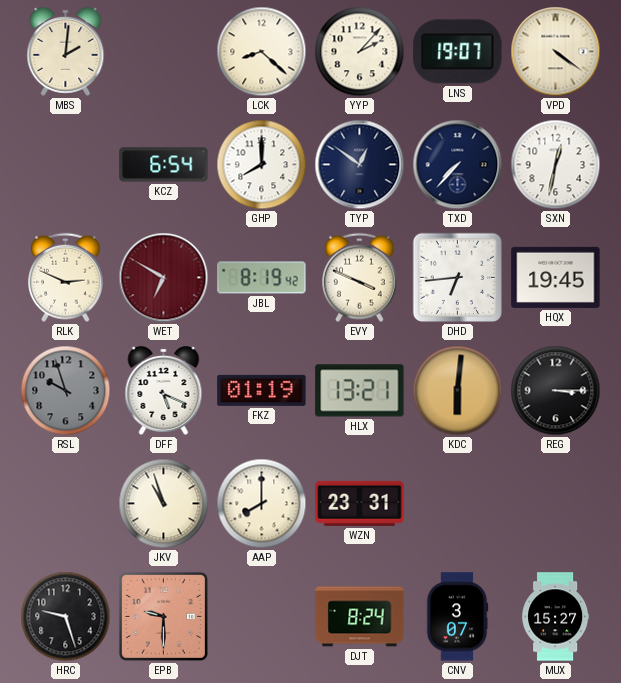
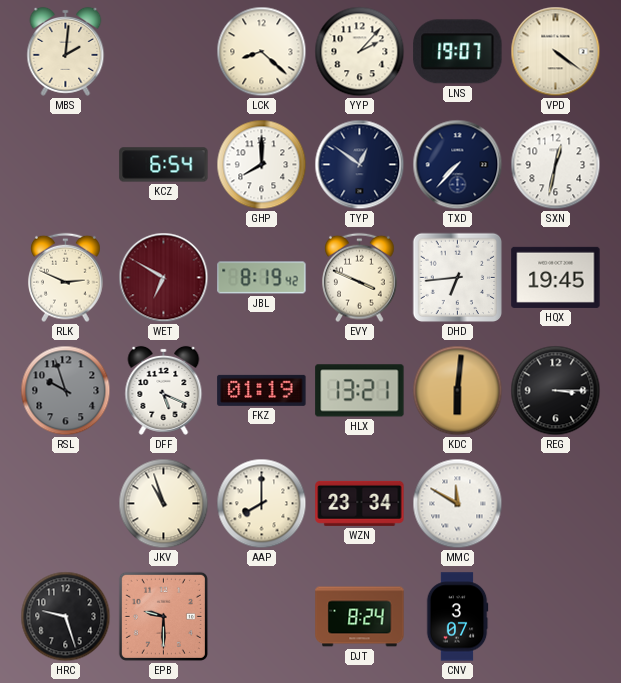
WZN: 23:31 -> 23:34 (360, 503)
MMC: none -> 11:50 (458, 504)
MUX: 15:27 -> none (556, 617)
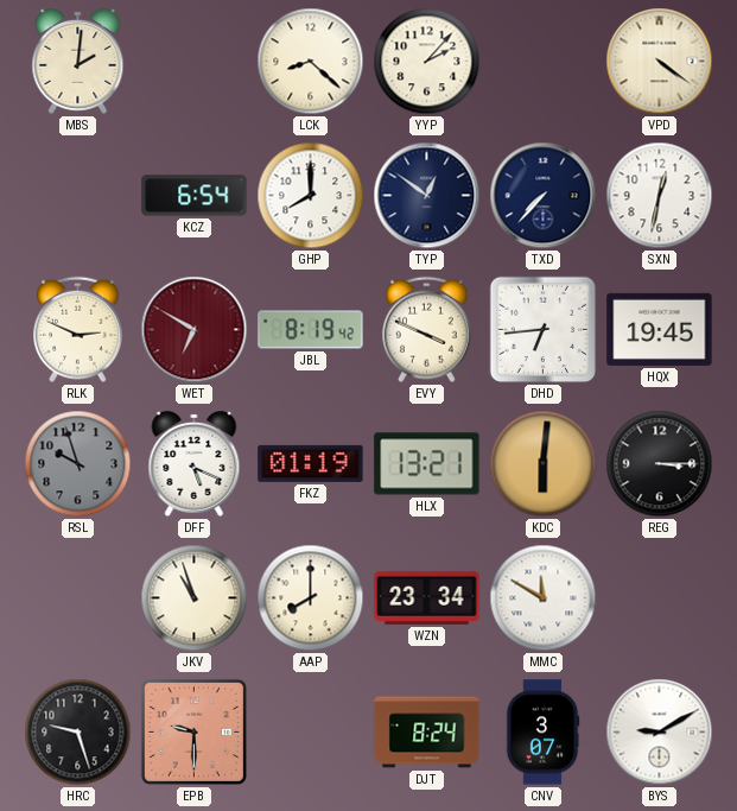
LNS: 19:07 -> none (458, 52)
BYS: none -> 9:10 (660, 733)
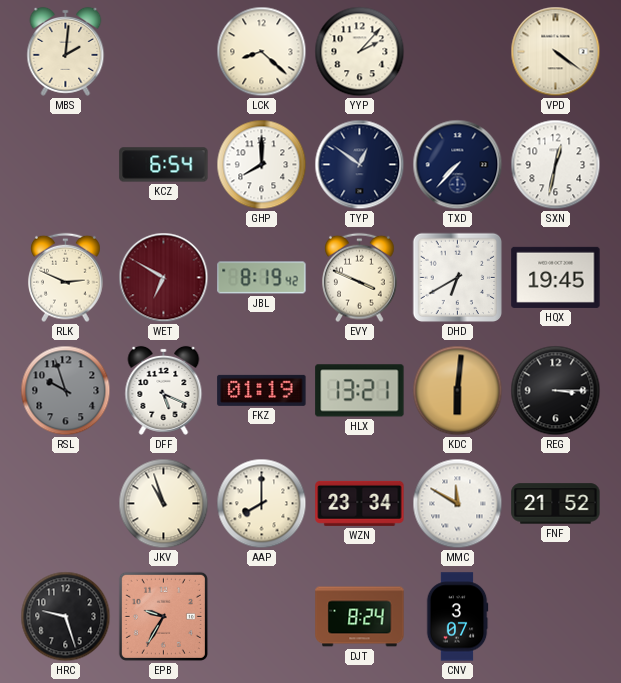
DHD: 6:44 -> 6:40 (458, 278)
FNF: none -> 21:52 (556, 504)
EPB: 9:30 -> 9:35 (163, 616)
BYS: 9:10 -> none (660, 733)
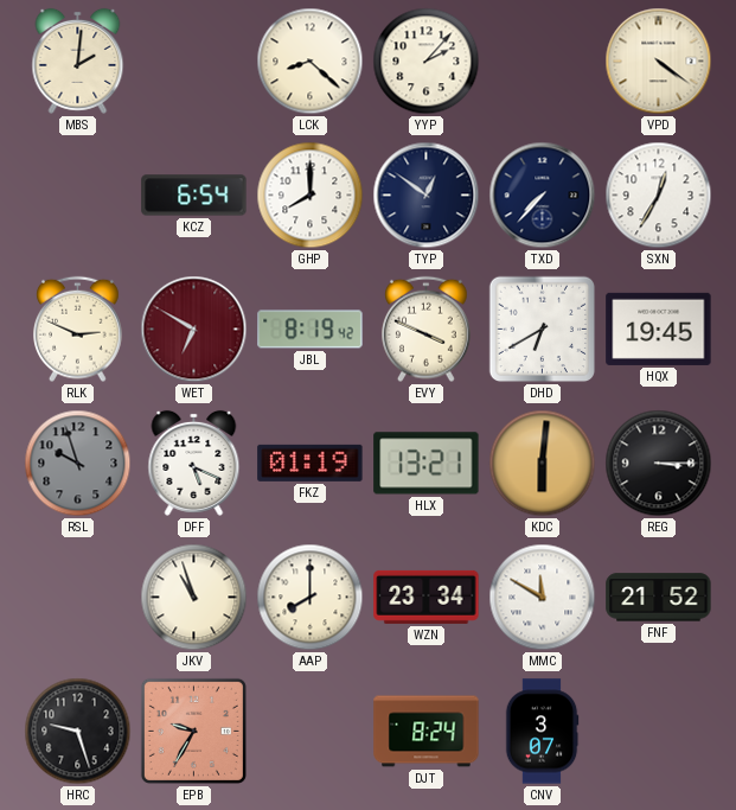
SXN: 12:32 -> 12:35 (659, 196)
